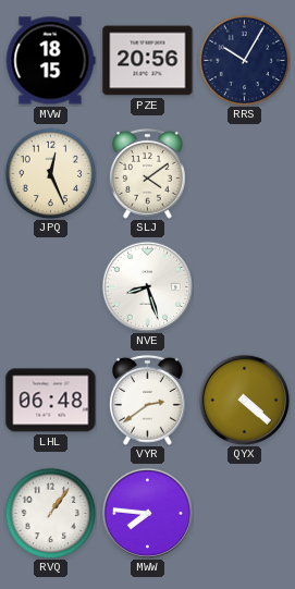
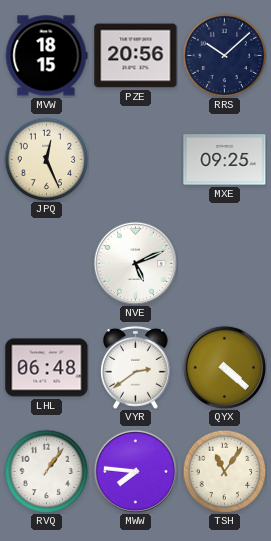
RRS: 10:05 -> 10:08 (224, 55)
SLJ: 4:09 -> none (148, 173)
MXE: none -> 09:25 (225, 160)
NVE: 8:27 -> 5:11 (135, 263)
TSH: none -> 11:06 (224, 471)
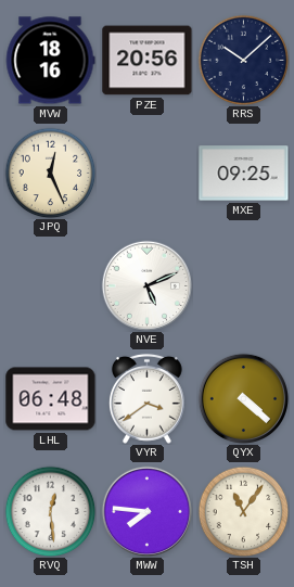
MVW: 18:15 -> 18:16 (50, 61)
VYR: 2:39 -> 3:39 (148, 398)
RVQ: 1:06 -> 12:29 (50, 511)
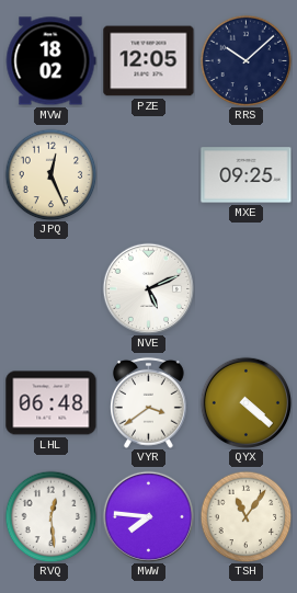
MVW: 18:16 -> 18:02 (50, 61)
PZE: 20:56 -> 12:05 (149, 61)
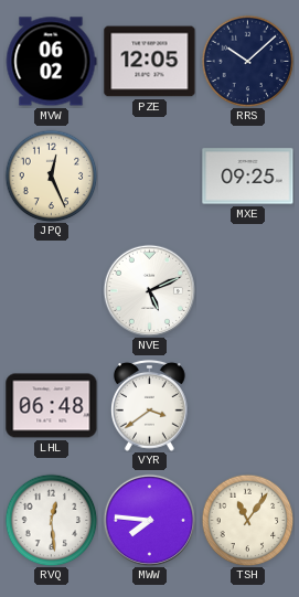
MVW: 18:02 -> 06:02 (51, 62)
QYX: 4:22 -> none (245, 402)
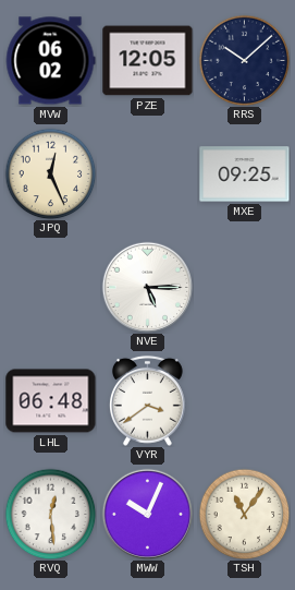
NVE: 5:11 -> 5:15 (147, 287)
MWW: 7:46 -> 10:04 (147, 514)
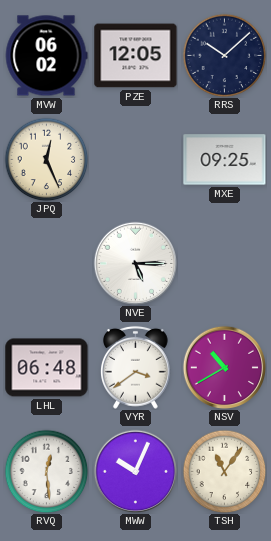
NSV: none -> 10:40 (224, 367)
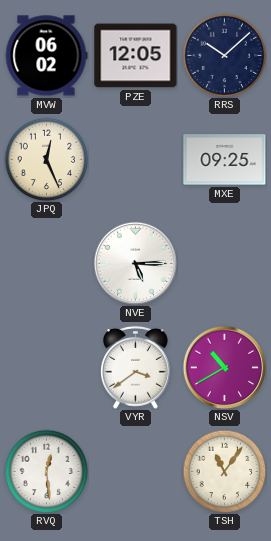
LHL: 06:48 -> none (47, 368)
MWW: 10:04 -> none (135, 471)
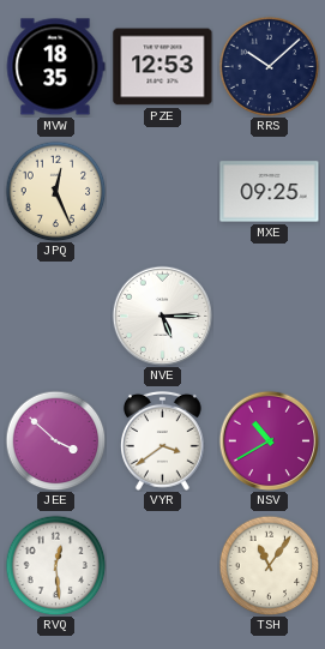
MVW: 06:02 -> 18:35 (55, 67)
PZE: 12:05 -> 12:53 (163, 67)
JEE: none -> 3:52 (55, 440)
